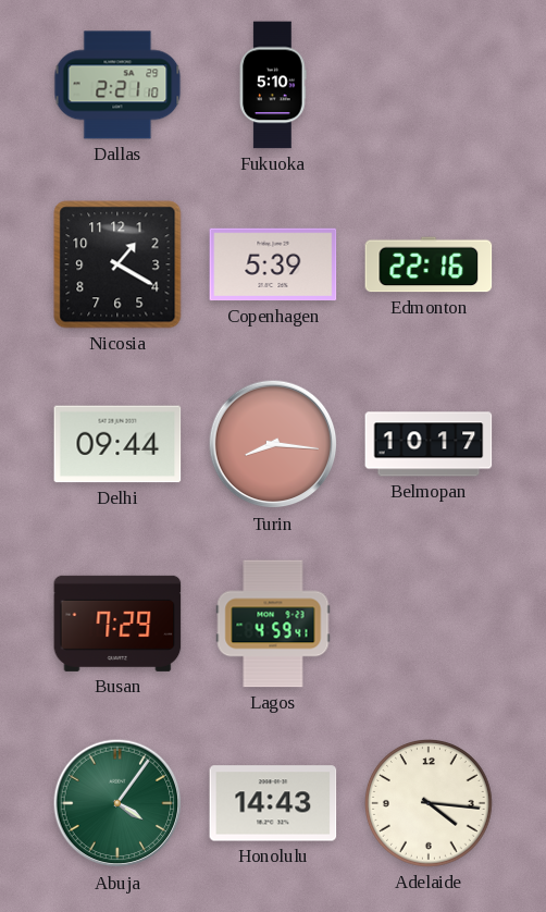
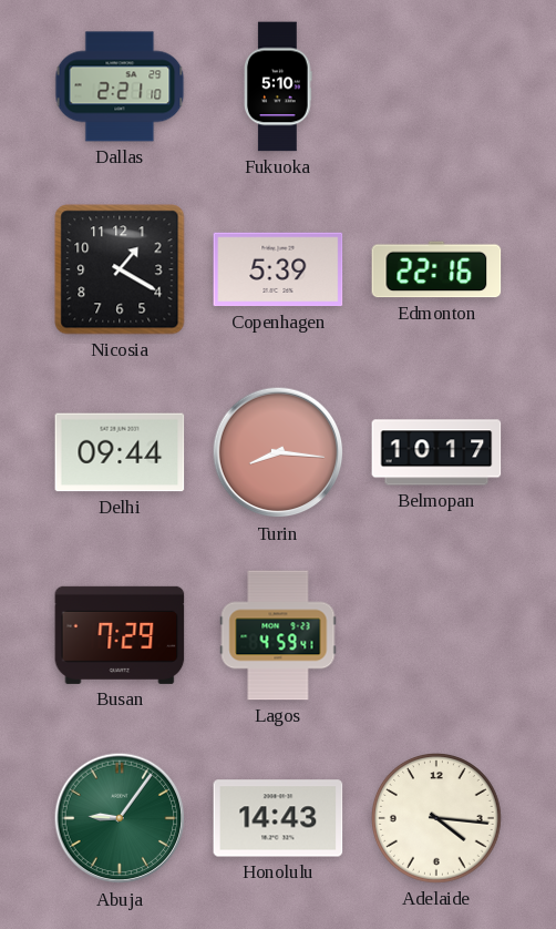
Abuja: 4:06 -> 9:06 (120, 818)
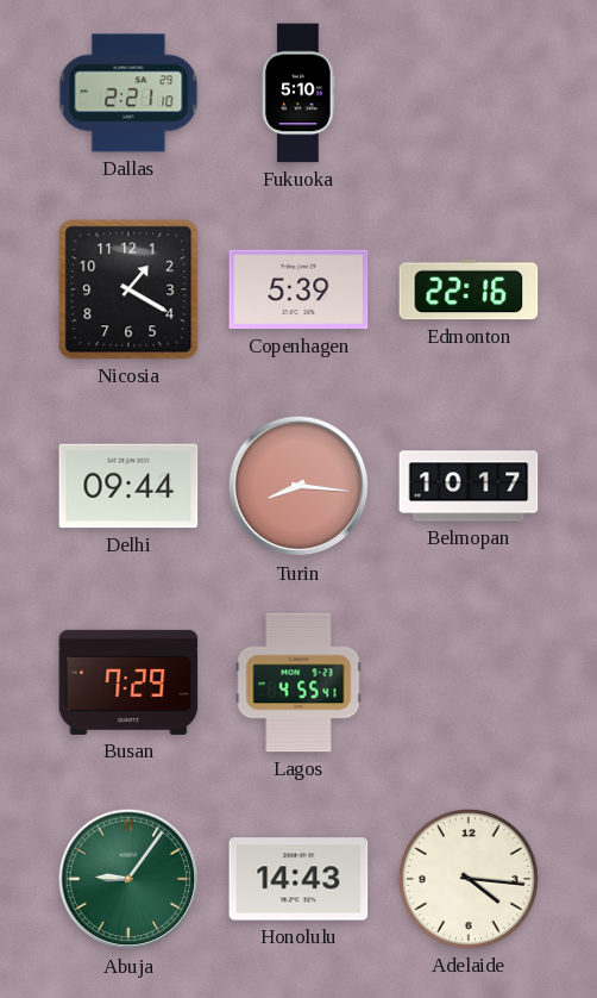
Lagos: 4:59 -> 4:55 (298, 682)
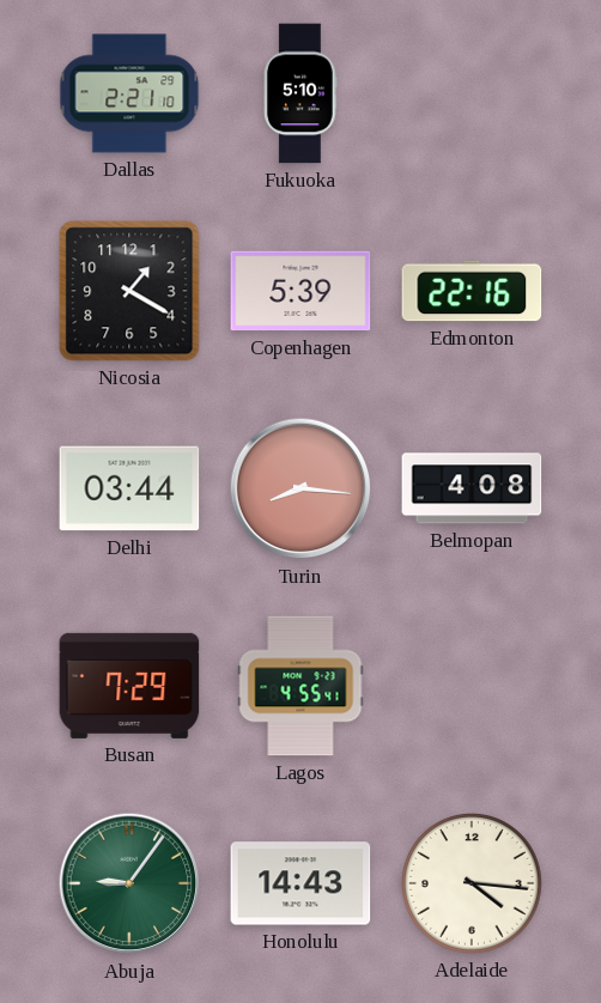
Delhi: 09:44 -> 03:44 (129, 488)
Belmopan: 10:17 -> 4:08 (472, 488)
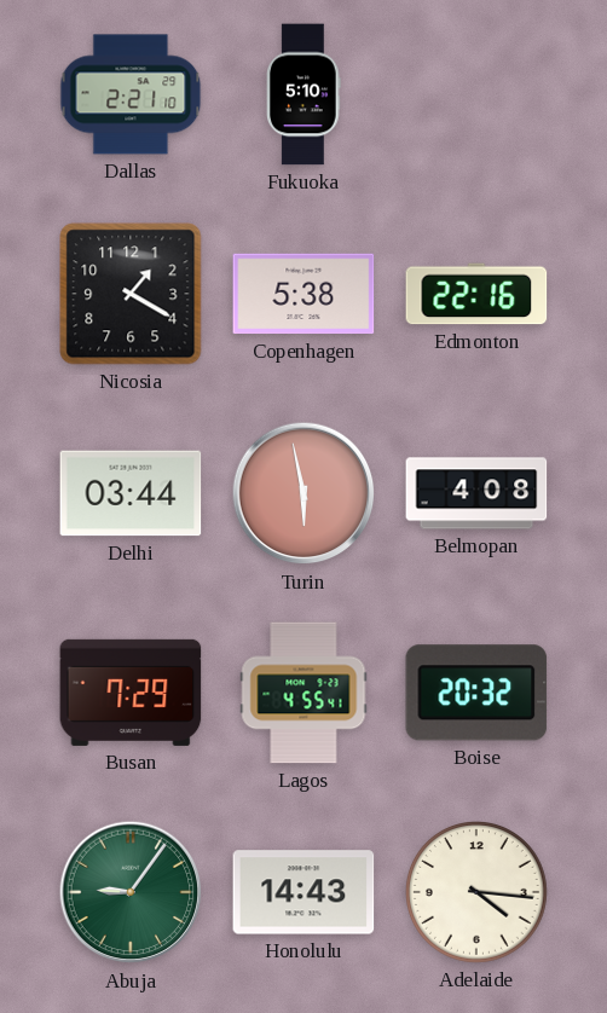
Copenhagen: 5:39 -> 5:38 (303, 294)
Turin: 8:16 -> 5:58 (303, 493)
Boise: none -> 20:32 (476, 693)
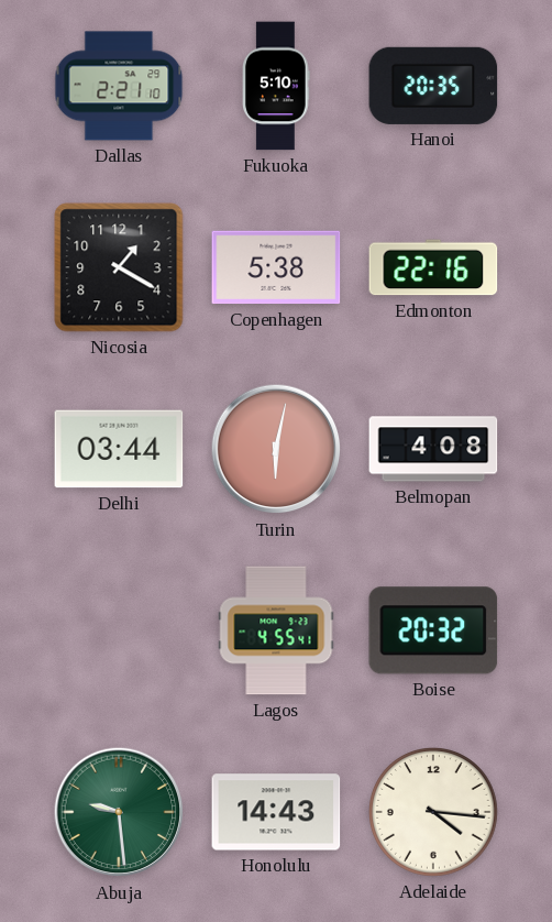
Hanoi: none -> 20:35 (433, 86)
Turin: 5:58 -> 6:02 (276, 449)
Busan: 7:29 -> none (131, 693)
Abuja: 9:06 -> 9:29 (119, 812)
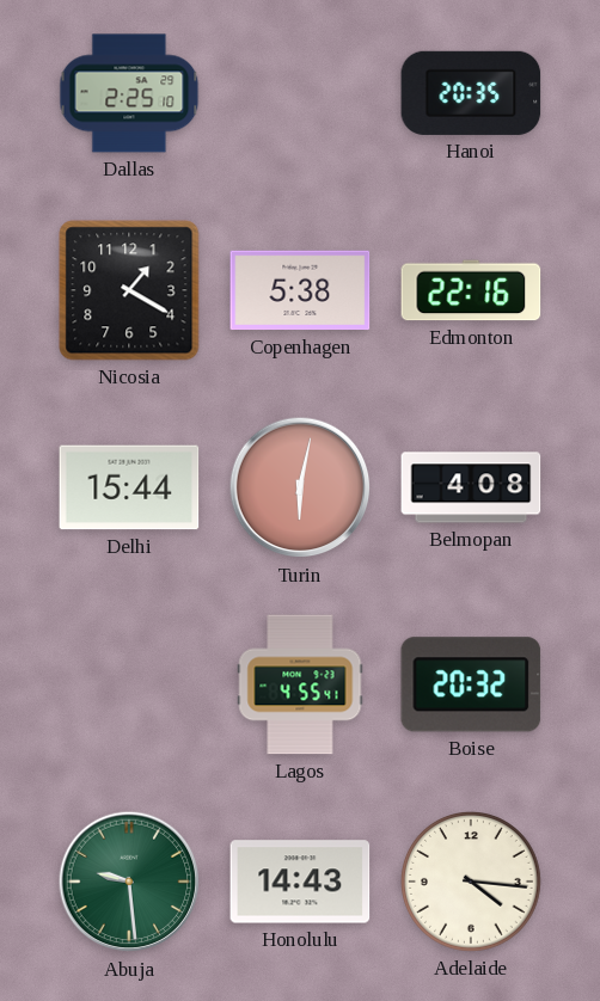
Dallas: 2:21 -> 2:25 (129, 93)
Fukuoka: 5:10 -> none (276, 86)
Delhi: 03:44 -> 15:44 (129, 487)
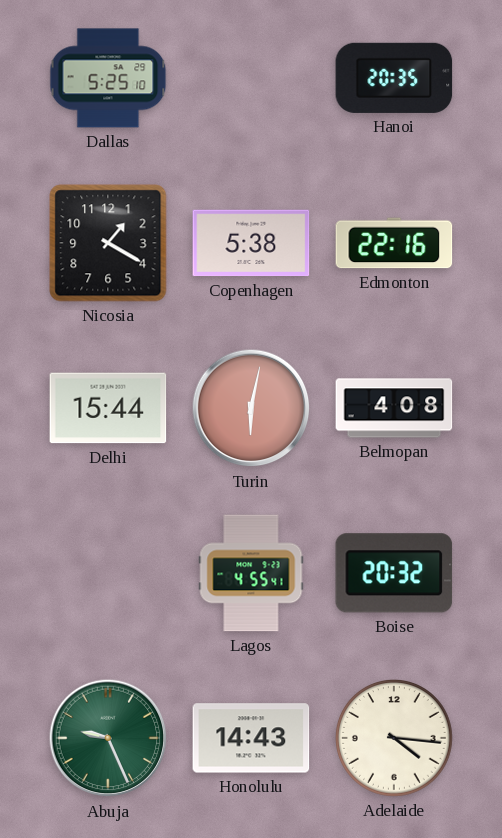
Dallas: 2:25 -> 5:25 (108, 78)
Abuja: 9:29 -> 9:26 (108, 738)
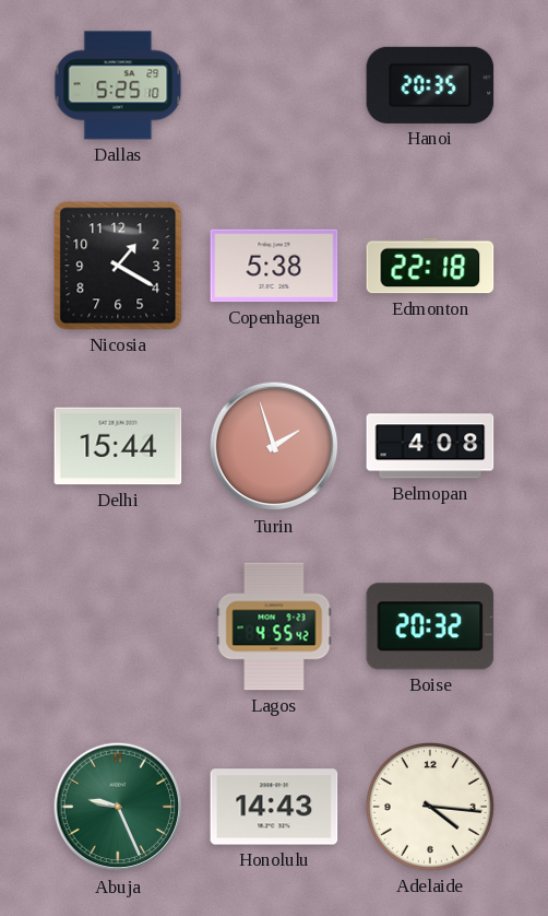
Edmonton: 22:16 -> 22:18 (430, 266)
Turin: 6:02 -> 1:57 (274, 446)
Lagos: 4:55:41 -> 4:55:42 (274, 626)
